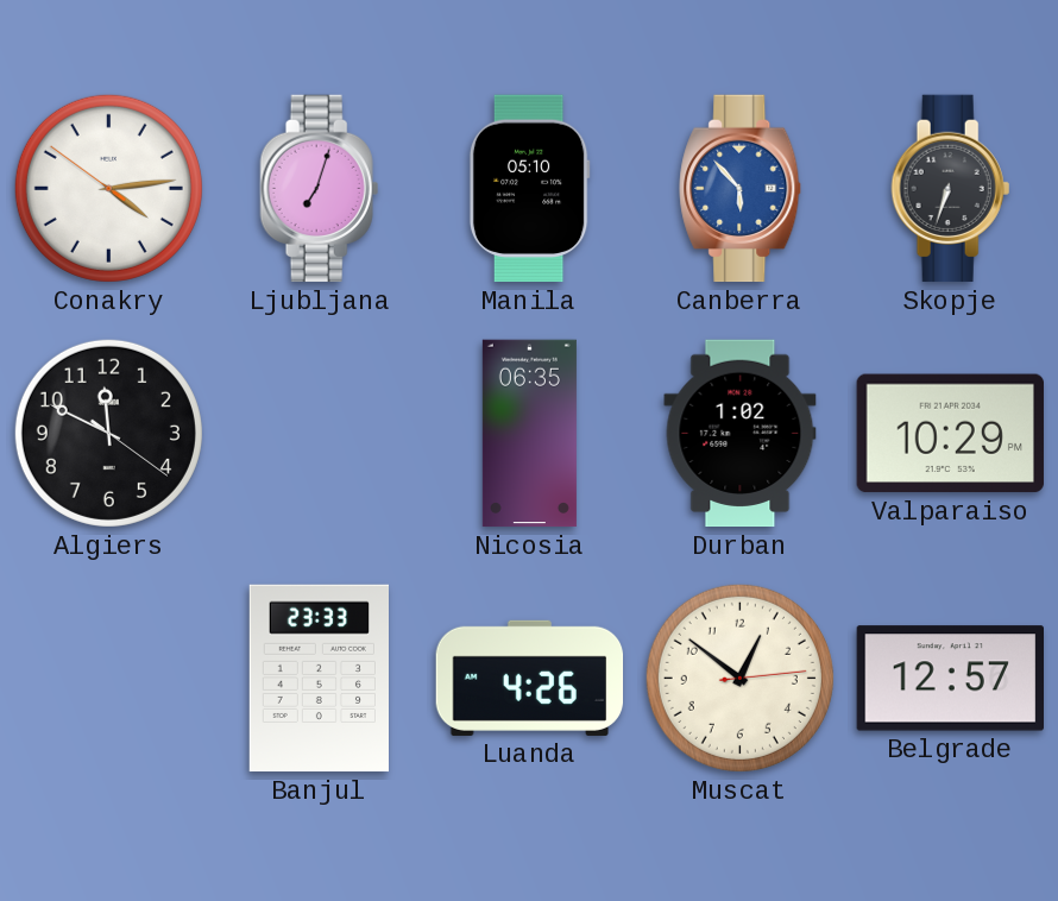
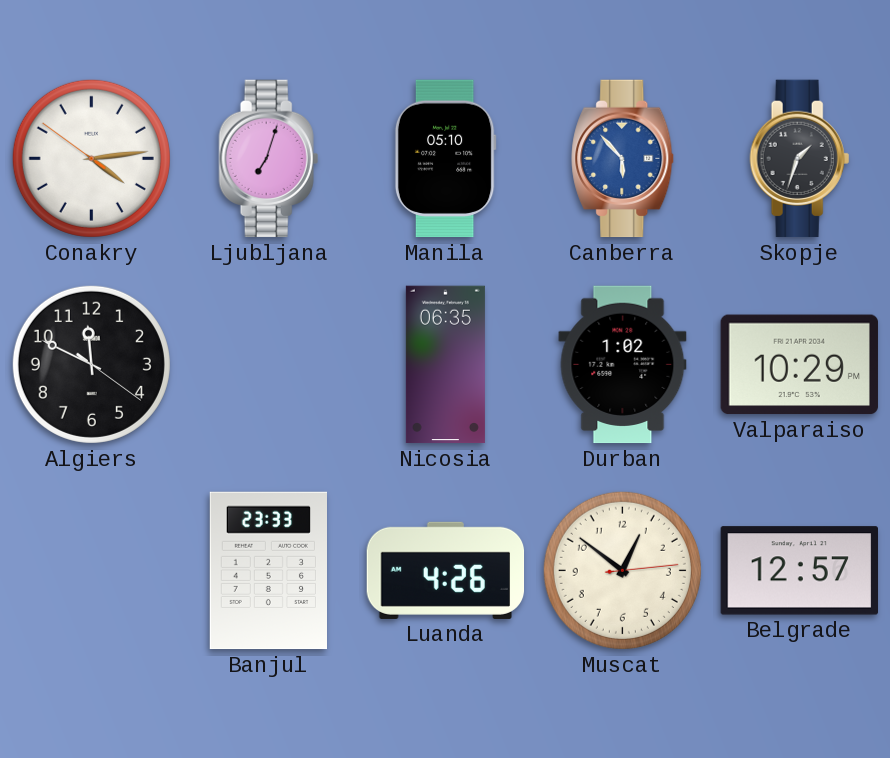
Skopje: 6:33 -> 1:33 (800, 159)
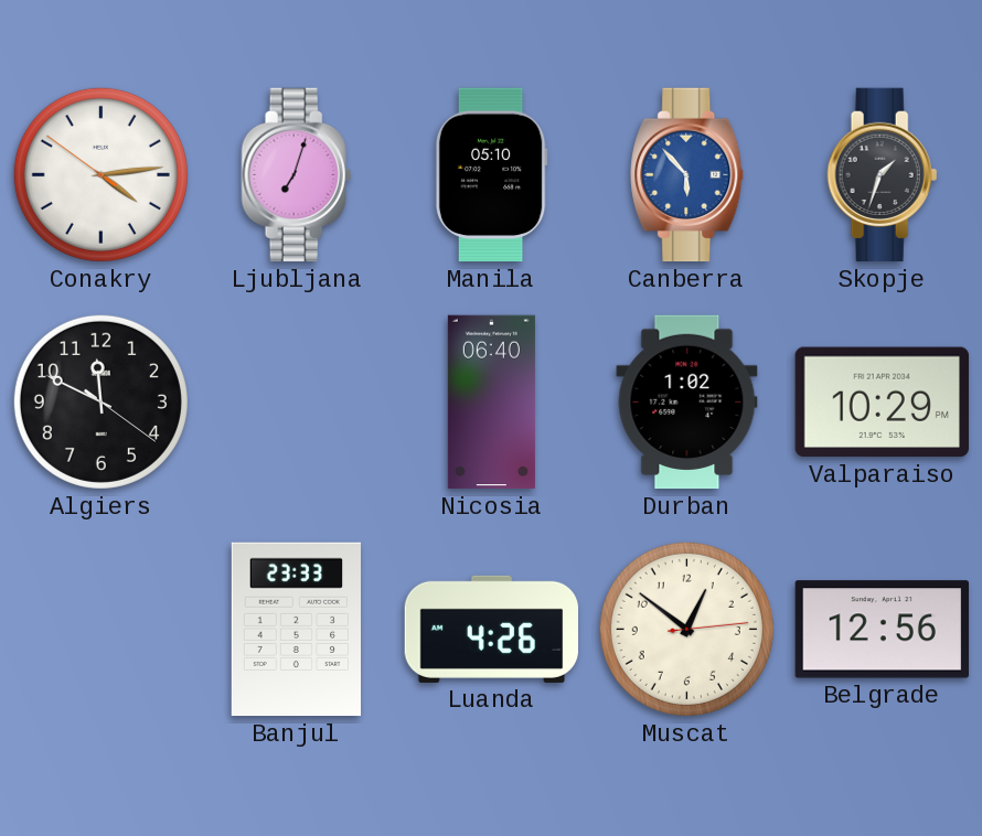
Nicosia: 06:35 -> 06:40 (491, 403)
Belgrade: 12:57 -> 12:56 (882, 630)
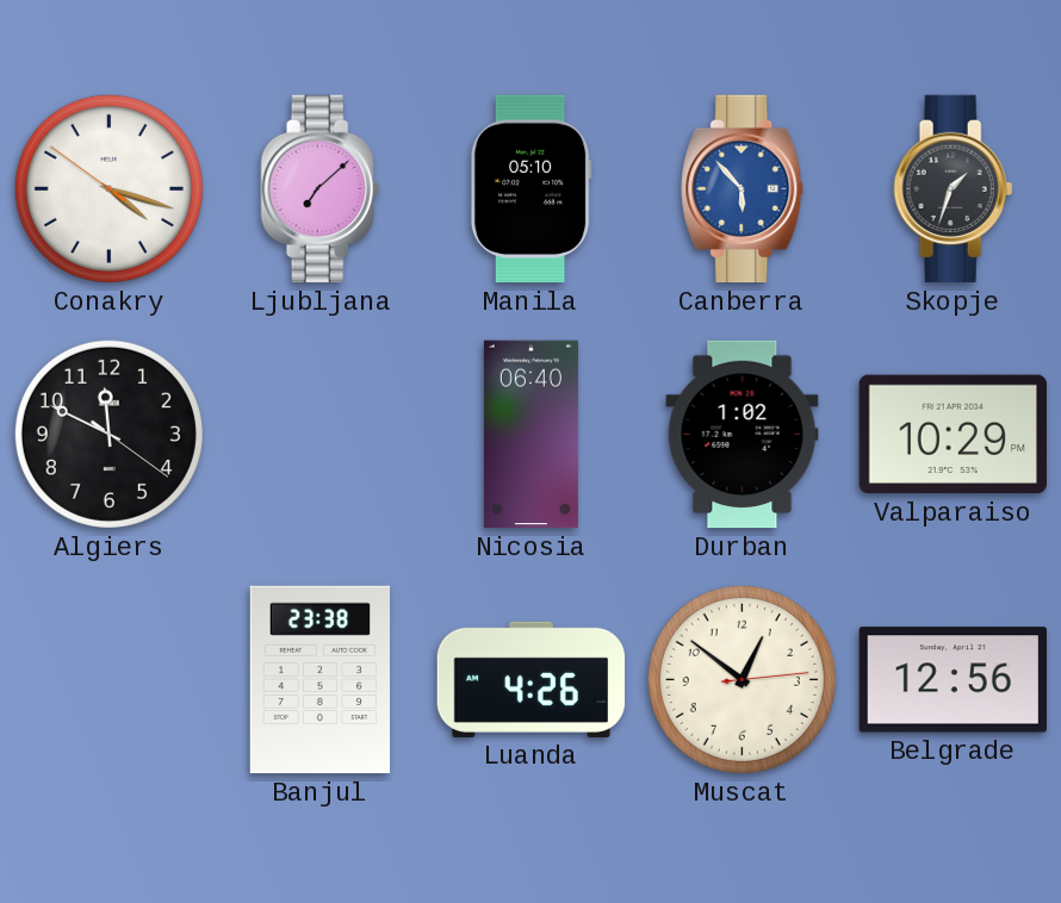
Conakry: 4:13 -> 4:17 (108, 188)
Ljubljana: 7:03 -> 7:08 (321, 189)
Banjul: 23:33 -> 23:38 (319, 680)
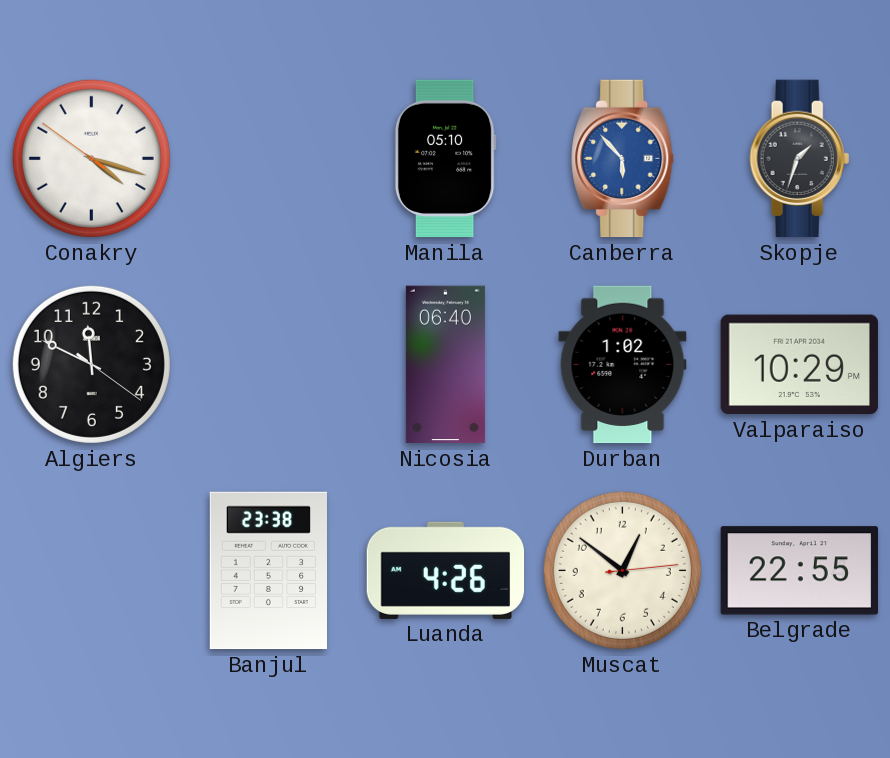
Ljubljana: 7:08 -> none (321, 189)
Belgrade: 12:56 -> 22:55 (799, 571)
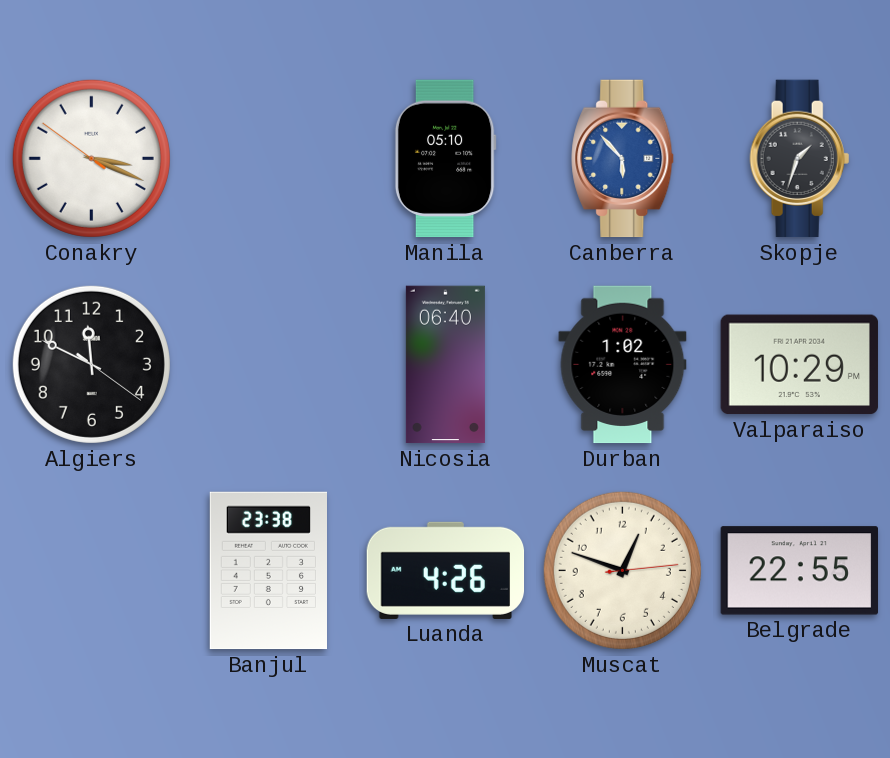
Conakry: 4:17 -> 3:18 (91, 158)
Muscat: 12:51 -> 12:48 (622, 570)
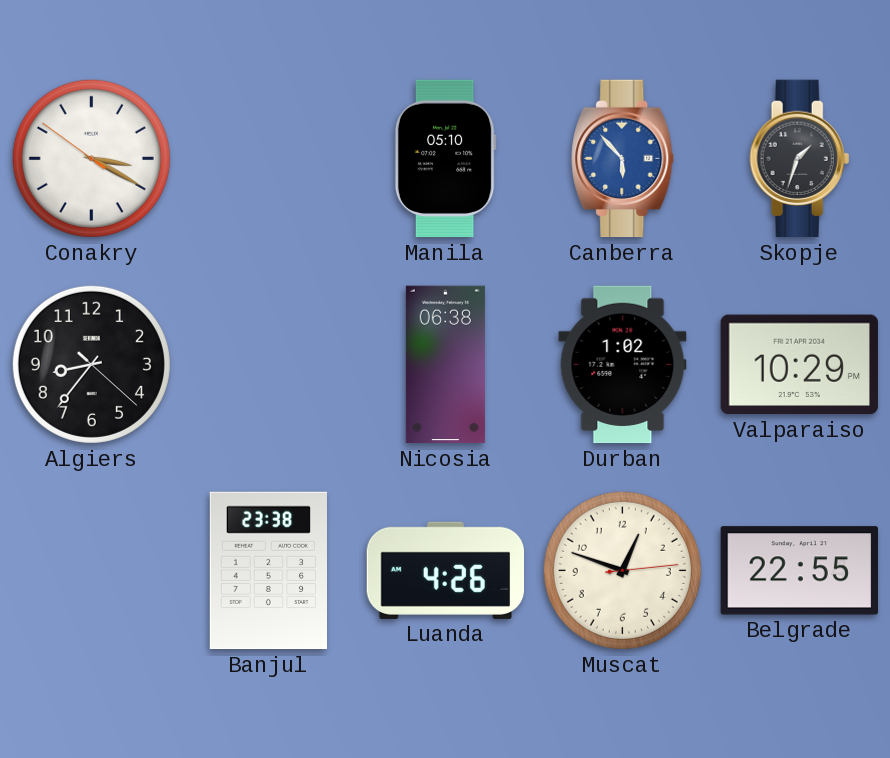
Conakry: 3:18 -> 3:19 (91, 158)
Algiers: 11:49 -> 8:36 (91, 364)
Nicosia: 06:40 -> 06:38 (445, 365)
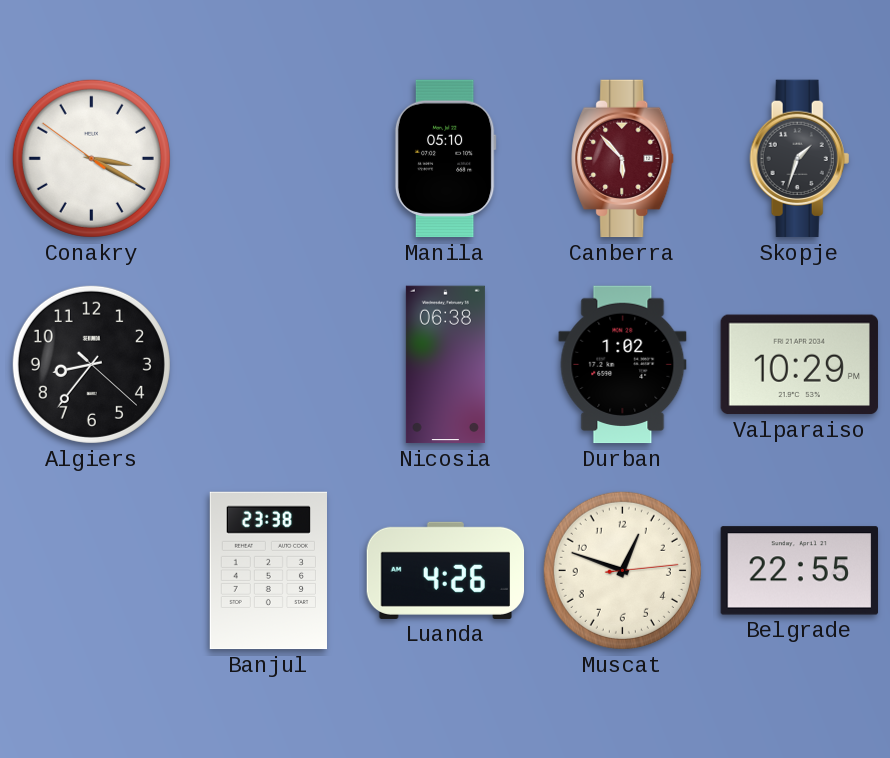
Canberra dial: blue -> burgundy (623, 159)
